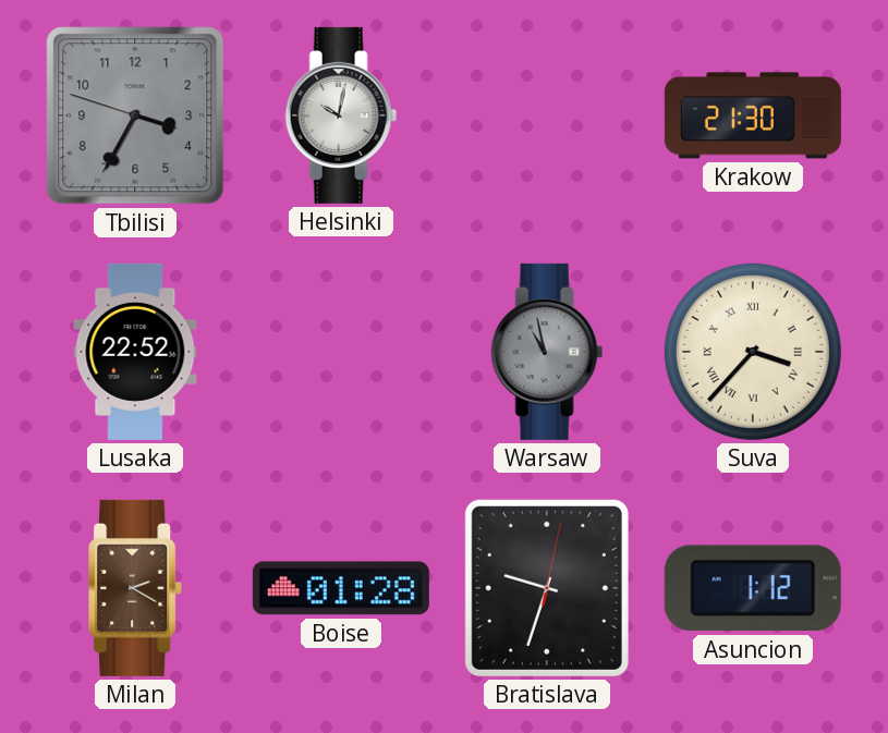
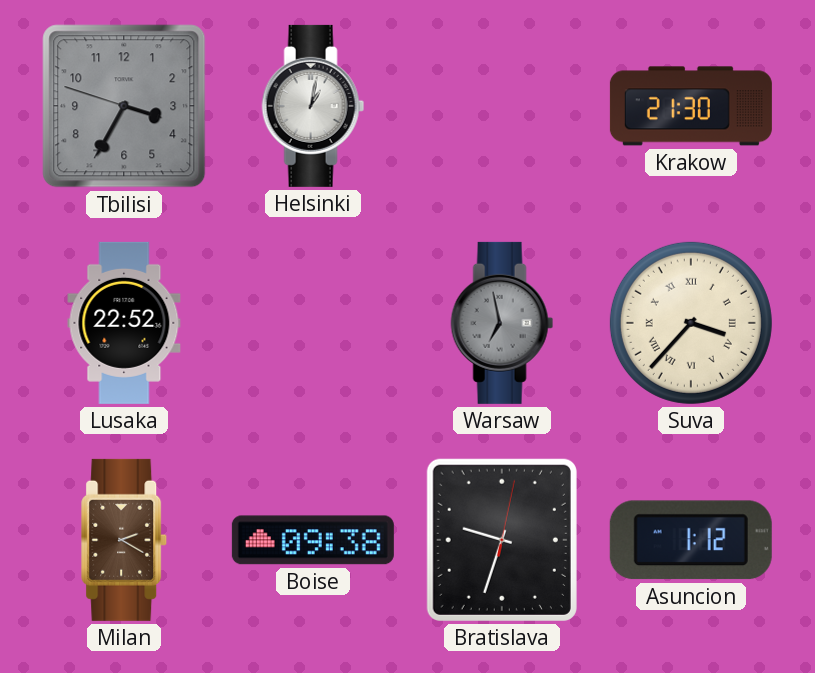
Helsinki: 10:02 -> 1:02 (313, 106)
Warsaw: 10:58 -> 6:58 (502, 323)
Boise: 01:28 -> 09:38 (313, 540)
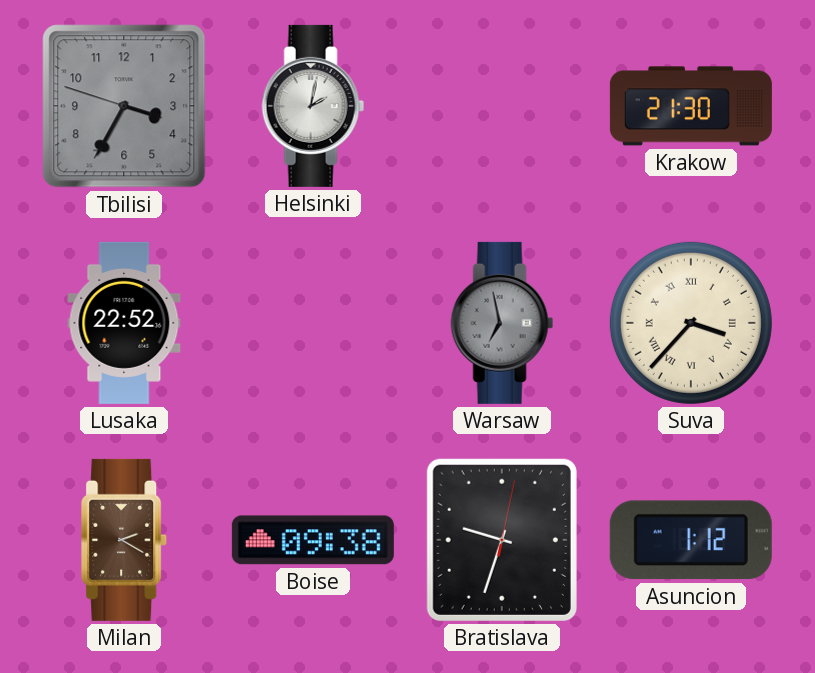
Helsinki: 1:02 -> 2:02 (313, 106)
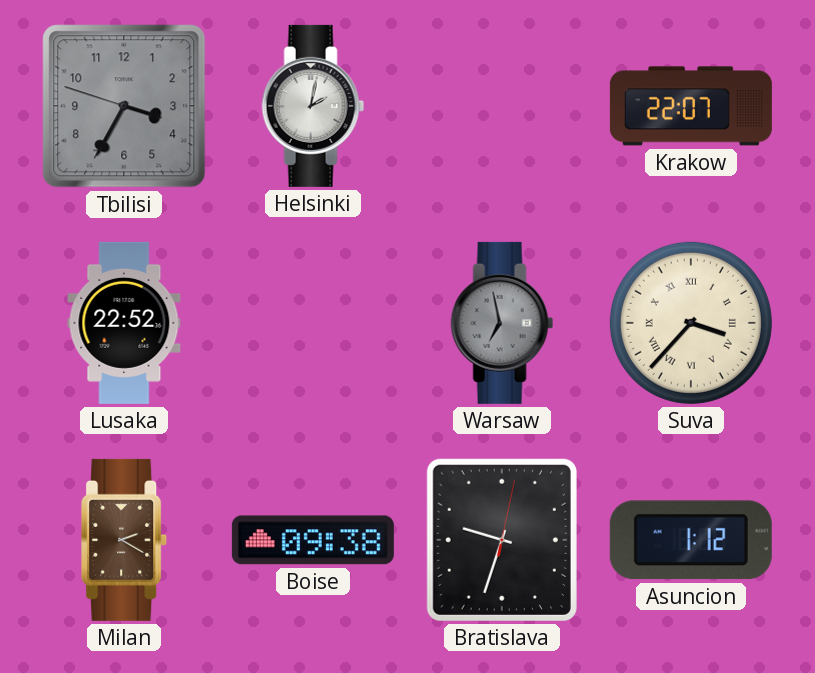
Krakow: 21:30 -> 22:07 (691, 106)
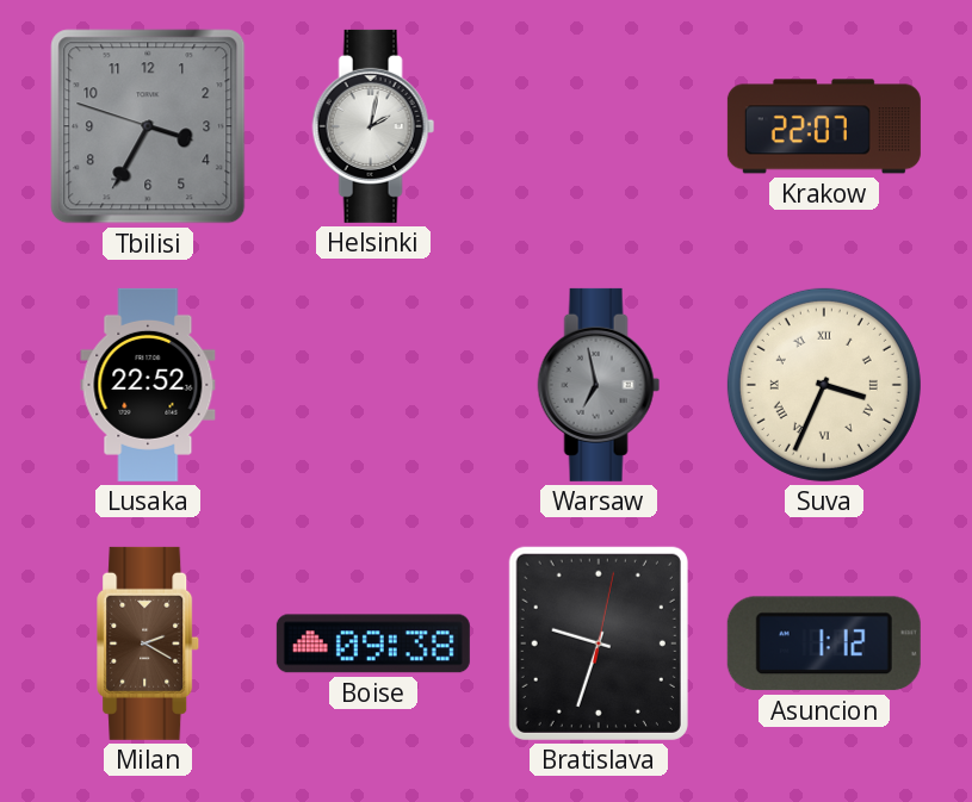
Suva: 3:37 -> 3:34 (824, 385)
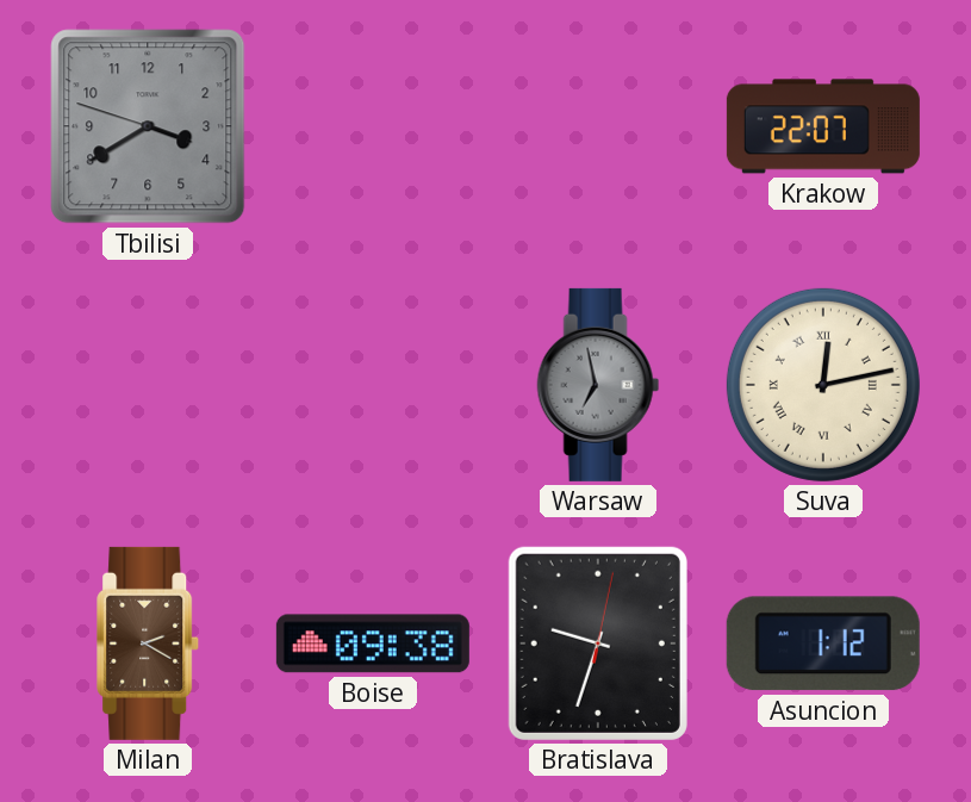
Tbilisi: 3:34 -> 3:39 (148, 126)
Helsinki: 2:02 -> none (373, 126)
Lusaka: 22:52 -> none (148, 385)
Suva: 3:34 -> 12:13 (823, 385)
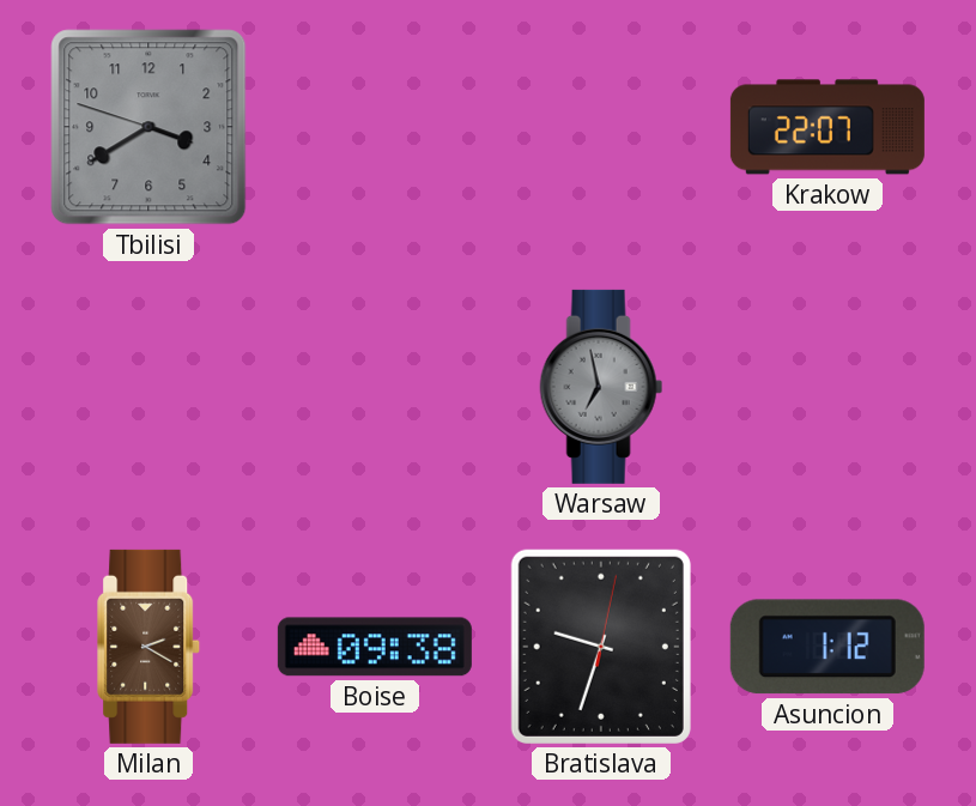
Suva: 12:13 -> none (823, 385)
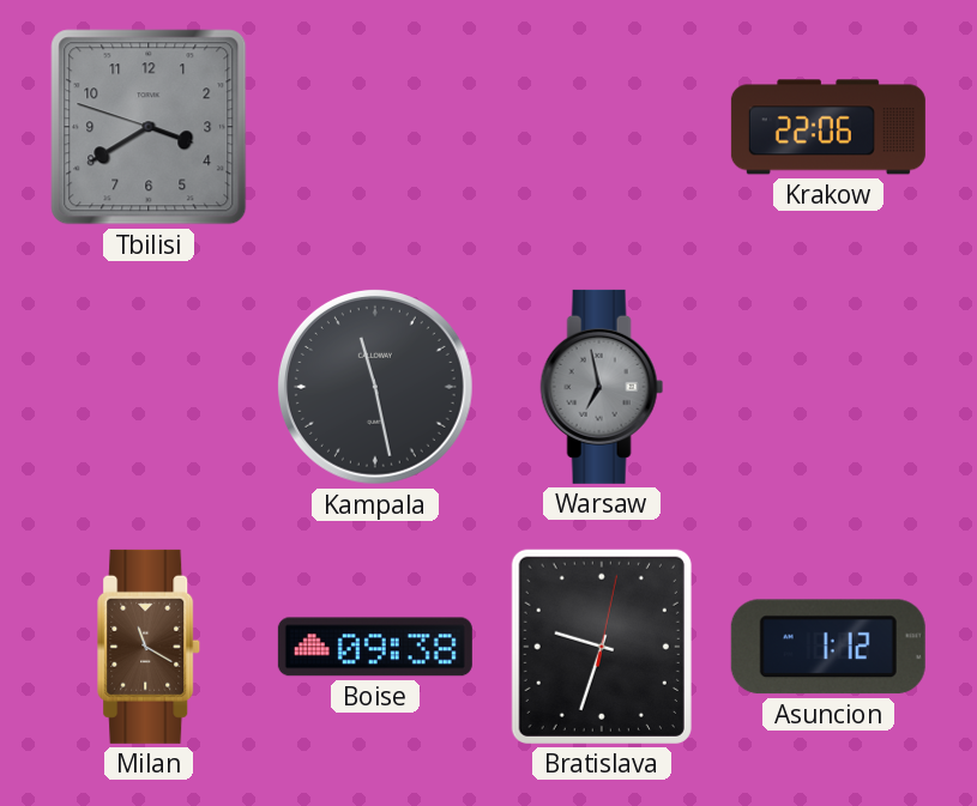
Krakow: 22:07 -> 22:06 (828, 127)
Kampala: none -> 11:28 (375, 387)
Milan: 2:20 -> 11:20 (150, 647)
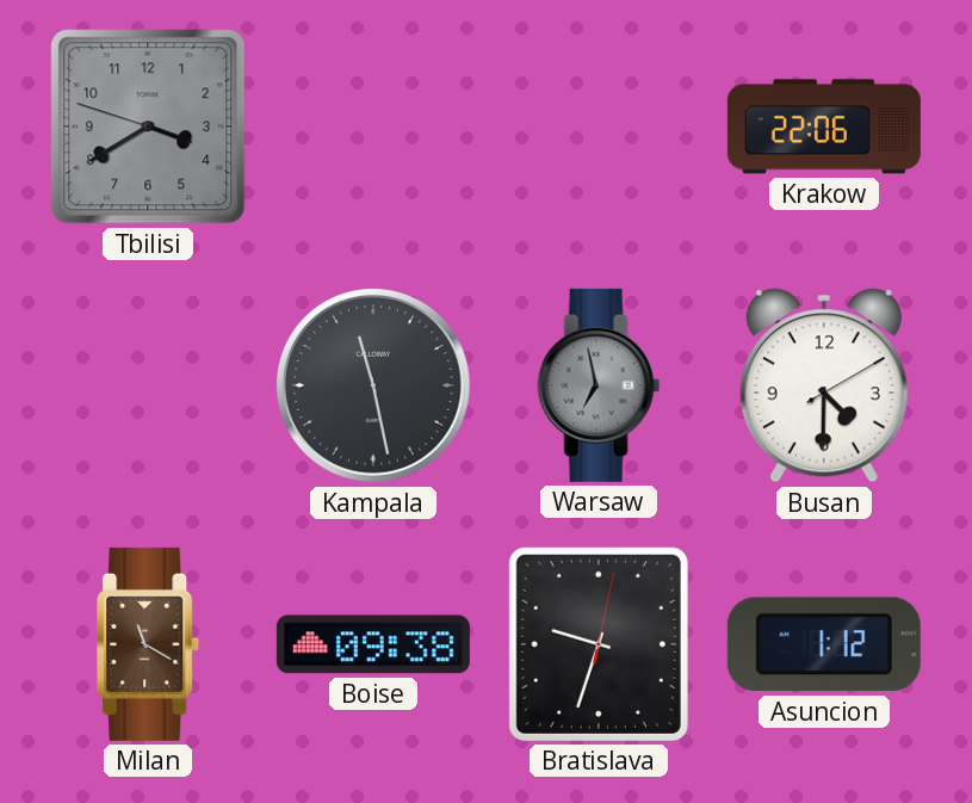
Busan: none -> 4:30 (824, 385)
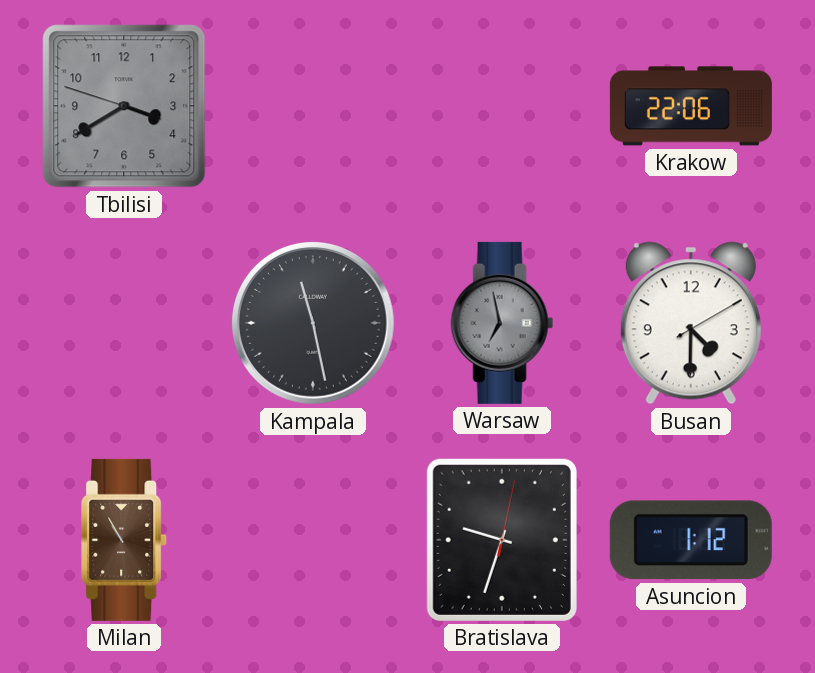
Milan: 11:20 -> 10:55 (125, 540)
Boise: 09:38 -> none (373, 644)
